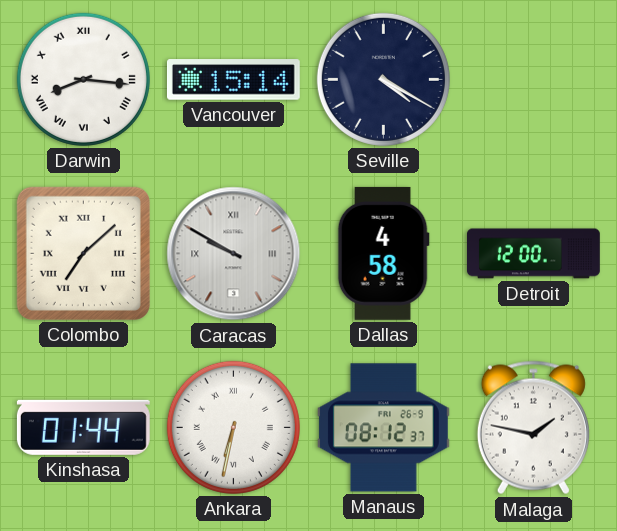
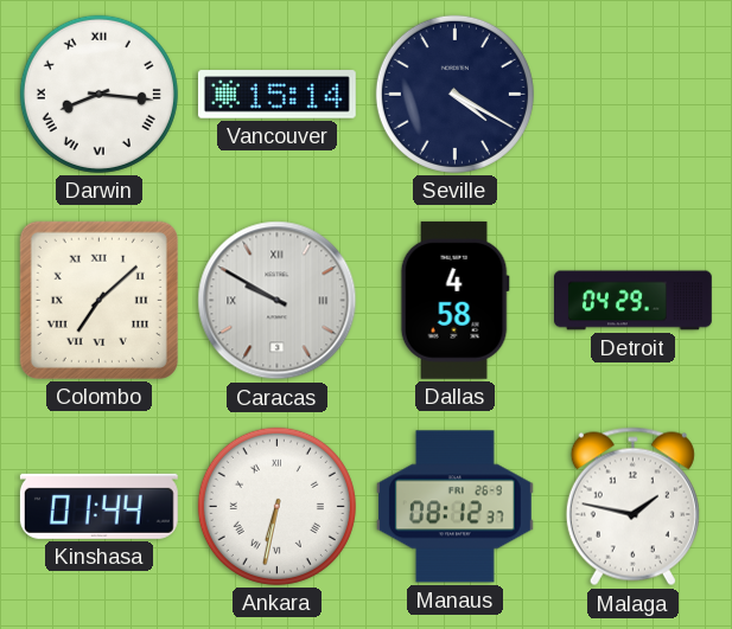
Detroit: 12:00 -> 04:29 (634, 301)
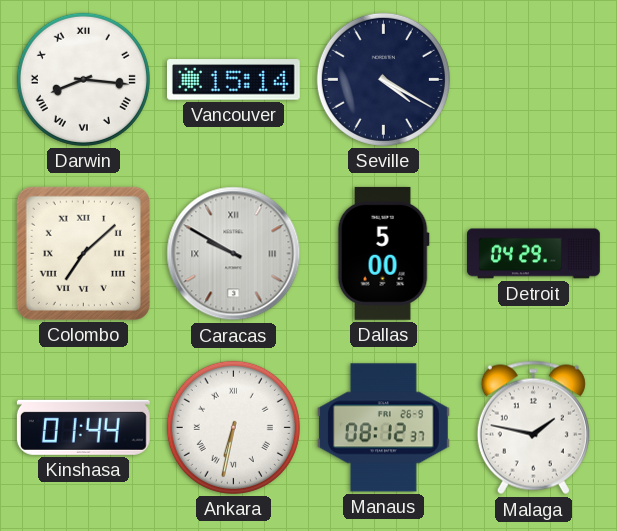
Dallas: 4:58 -> 5:00 (383, 253)
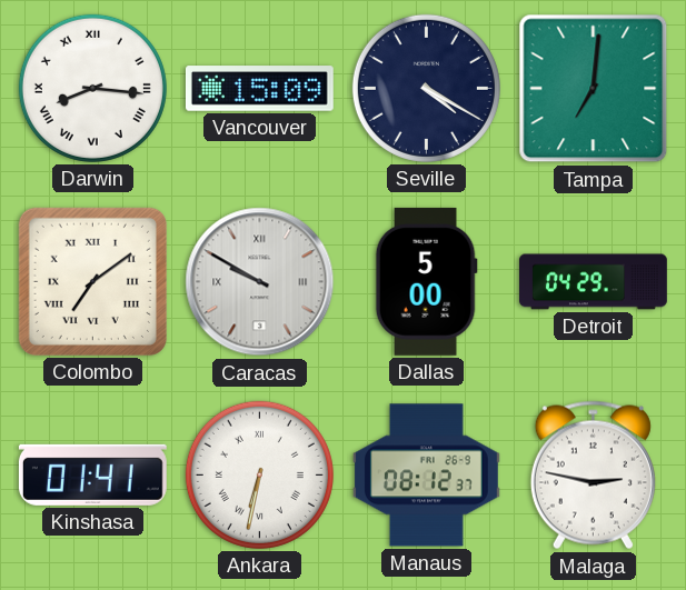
Vancouver: 15:14 -> 15:09 (259, 89)
Tampa: none -> 7:01 (594, 89)
Colombo: 7:08 -> 7:09 (92, 281)
Kinshasa: 01:44 -> 01:41 (92, 474)
Malaga: 1:47 -> 2:47 (593, 476)
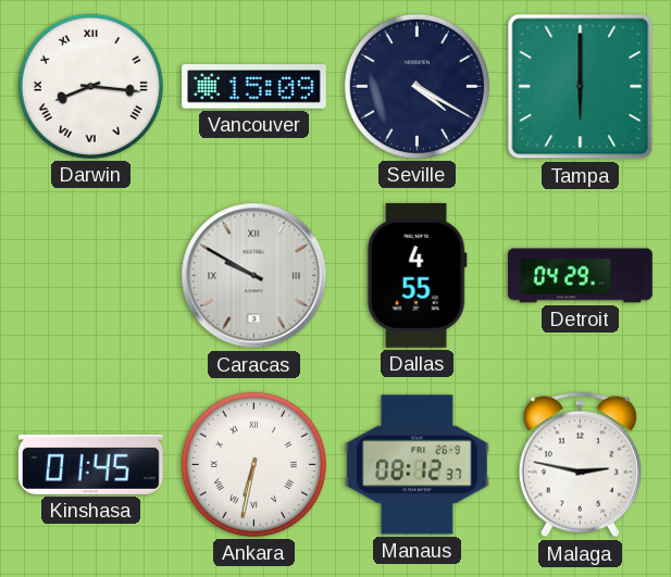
Tampa: 7:01 -> 6:00 (581, 87)
Colombo: 7:09 -> none (92, 281)
Dallas: 5:00 -> 4:55 (417, 275)
Kinshasa: 01:41 -> 01:45 (90, 464)
